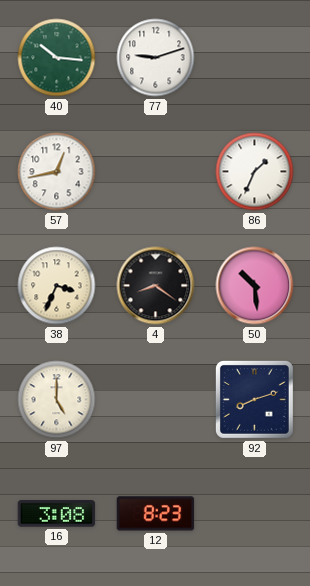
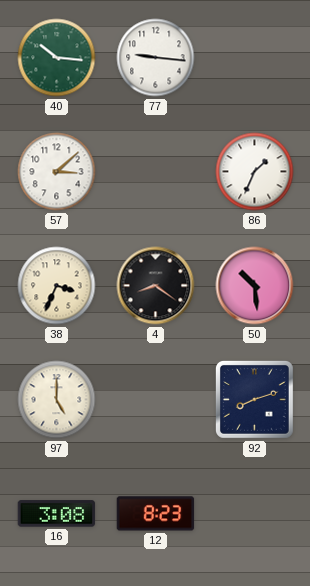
77: 9:12 -> 9:16 (156, 58)
57: 12:43 -> 3:08 (57, 172)
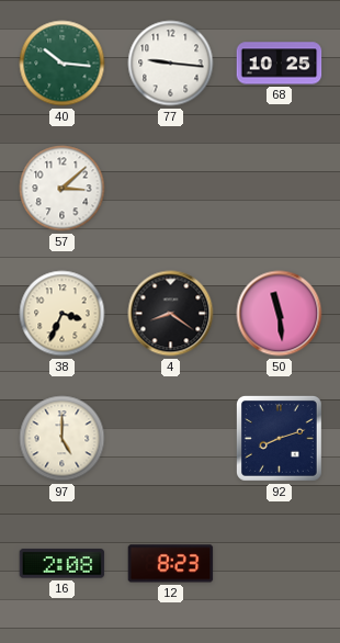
68: none -> 10:25 (280, 64)
86: 1:34 -> none (255, 172)
50: 10:29 -> 11:29 (280, 314)
16: 3:08 -> 2:08 (63, 564)
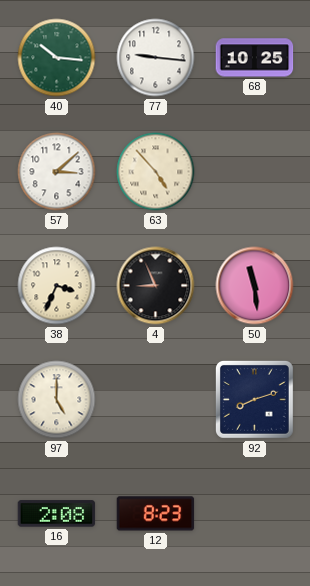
63: none -> 4:53 (156, 172)
4: 8:21 -> 8:56 (156, 286)
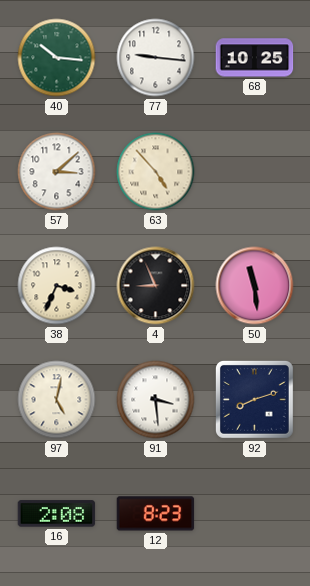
97: 5:00 -> 5:02 (57, 400)
91: none -> 3:29 (156, 400)
